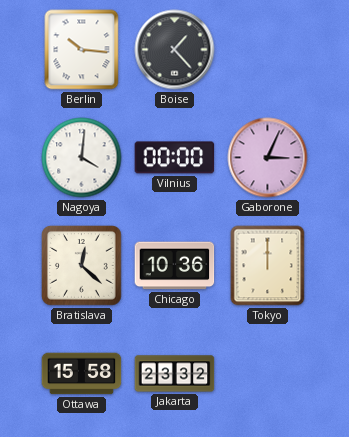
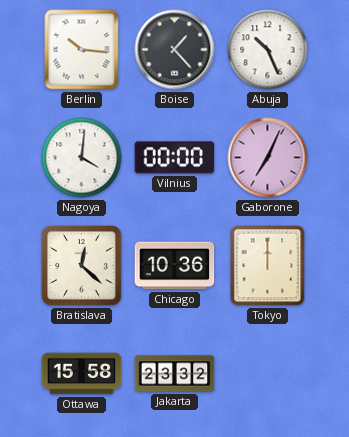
Abuja: none -> 10:26 (268, 50)
Gaborone: 3:04 -> 7:04 (268, 158)
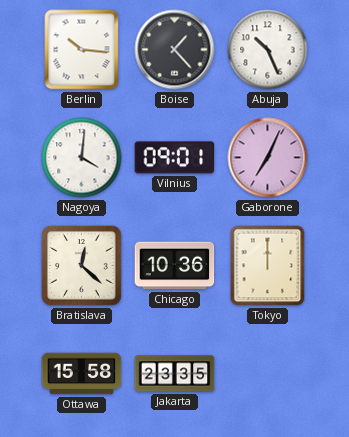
Vilnius: 00:00 -> 09:01 (175, 158)
Jakarta: 23:32 -> 23:35 (175, 374)
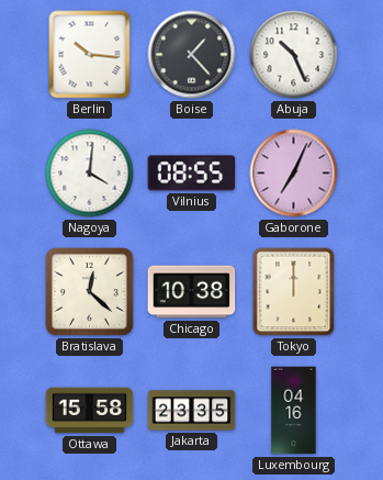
Vilnius: 09:01 -> 08:55 (192, 174)
Chicago: 10:36 -> 10:38 (192, 292)
Luxembourg: none -> 04:16 (294, 411)
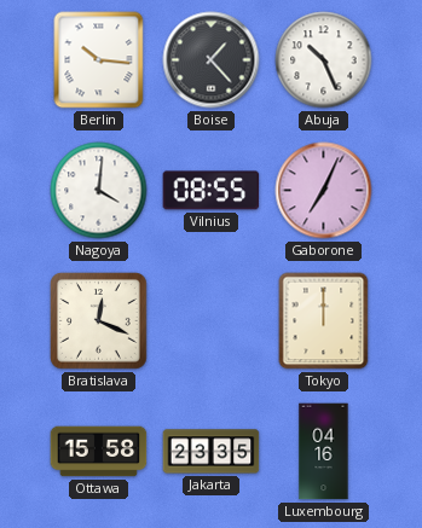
Bratislava: 12:22 -> 12:19 (99, 321)
Chicago: 10:38 -> none (192, 292)
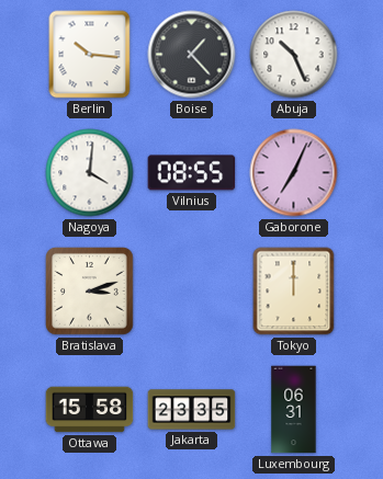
Bratislava: 12:19 -> 3:12 (90, 292)
Luxembourg: 04:16 -> 06:31 (294, 410)
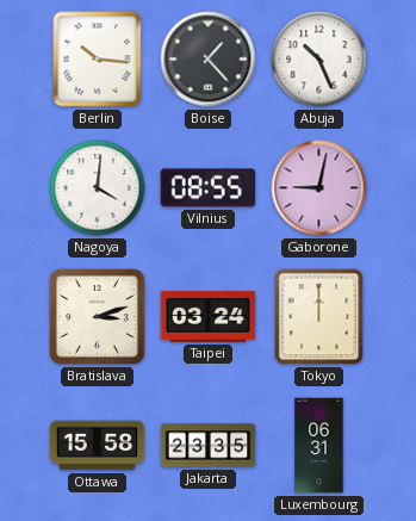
Gaborone: 7:04 -> 9:02 (319, 188)
Taipei: none -> 03:24 (209, 317)
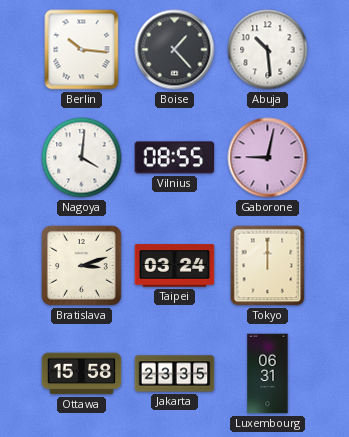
Abuja: 10:26 -> 10:29 (268, 50)
